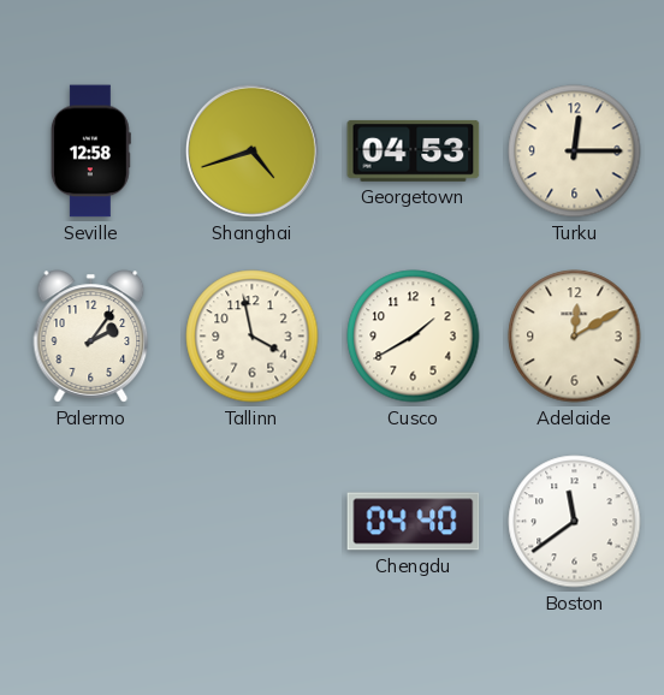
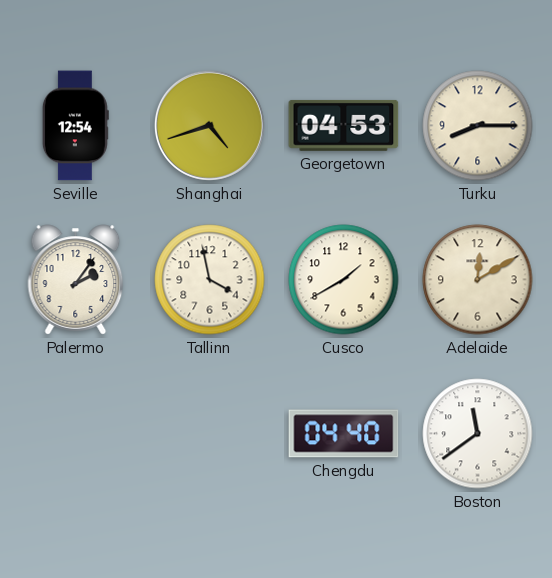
Seville: 12:58 -> 12:54 (75, 126)
Turku: 12:15 -> 8:15 (478, 126)
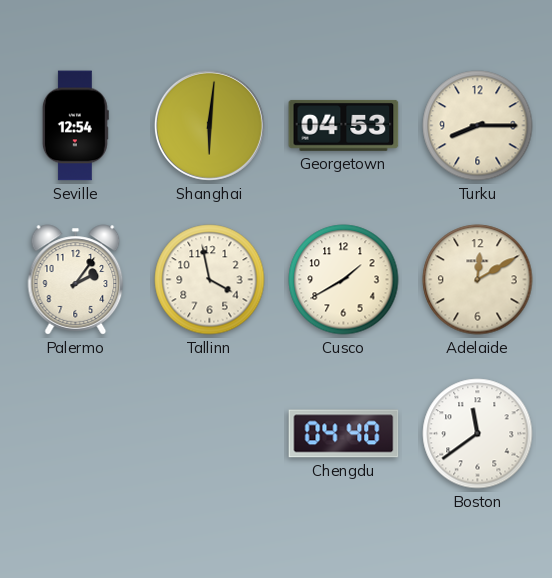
Shanghai: 4:42 -> 6:01 (209, 125)
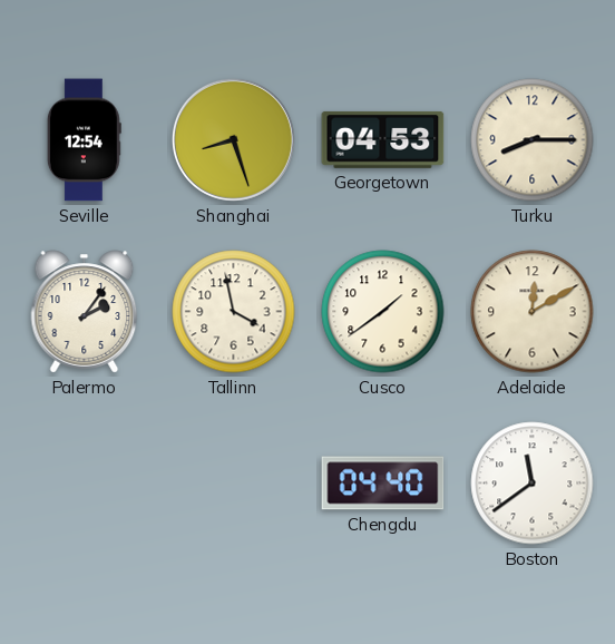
Shanghai: 6:01 -> 8:27 (233, 139)
Cusco: 1:40 -> 1:39 (383, 312)
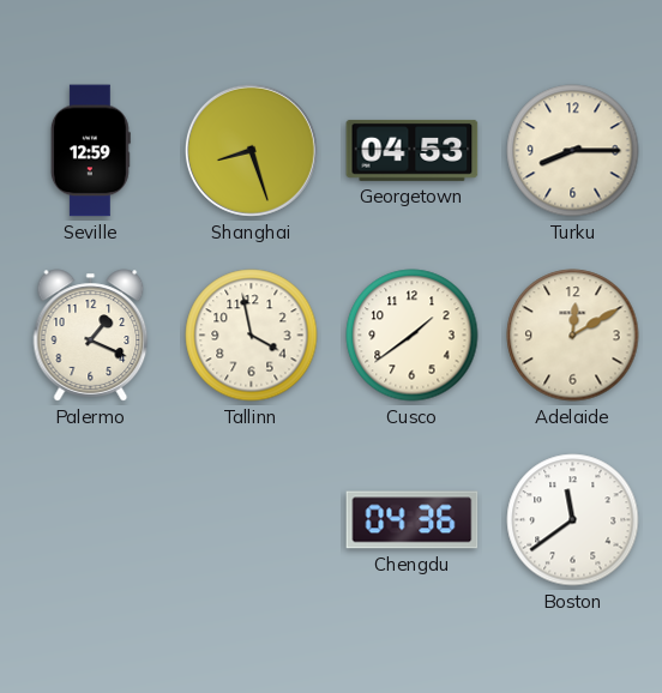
Seville: 12:54 -> 12:59 (90, 151)
Palermo: 2:06 -> 1:19 (91, 336)
Chengdu: 04:40 -> 04:36 (413, 520)
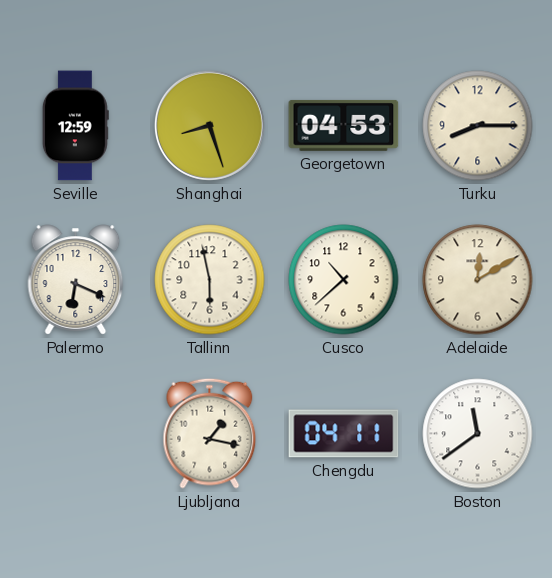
Palermo: 1:19 -> 6:19 (76, 280)
Tallinn: 3:58 -> 5:58 (210, 280)
Cusco: 1:39 -> 10:38 (344, 280)
Ljubljana: none -> 1:17 (210, 433)
Chengdu: 04:36 -> 04:11 (344, 434)
